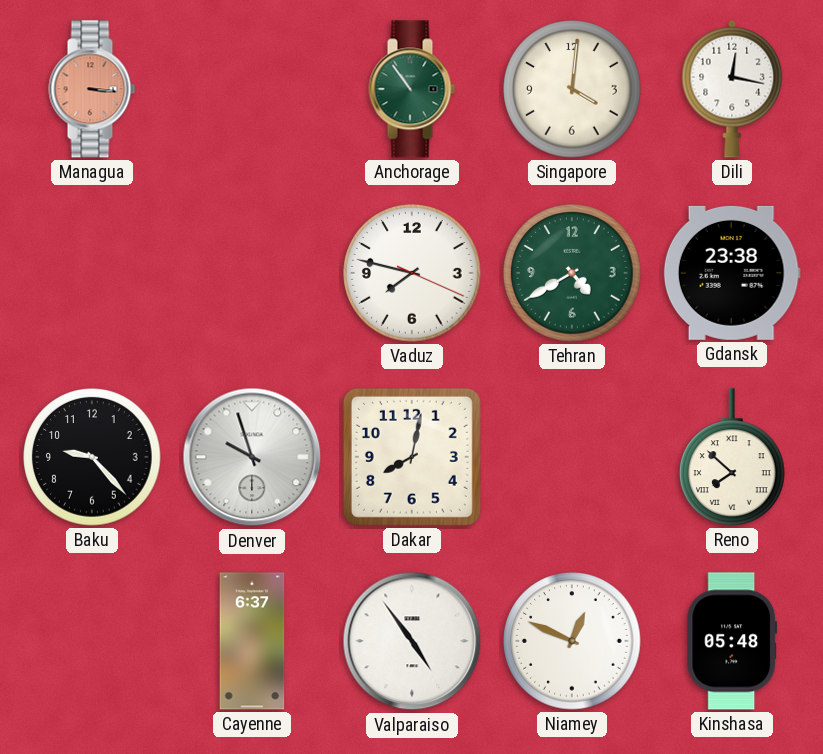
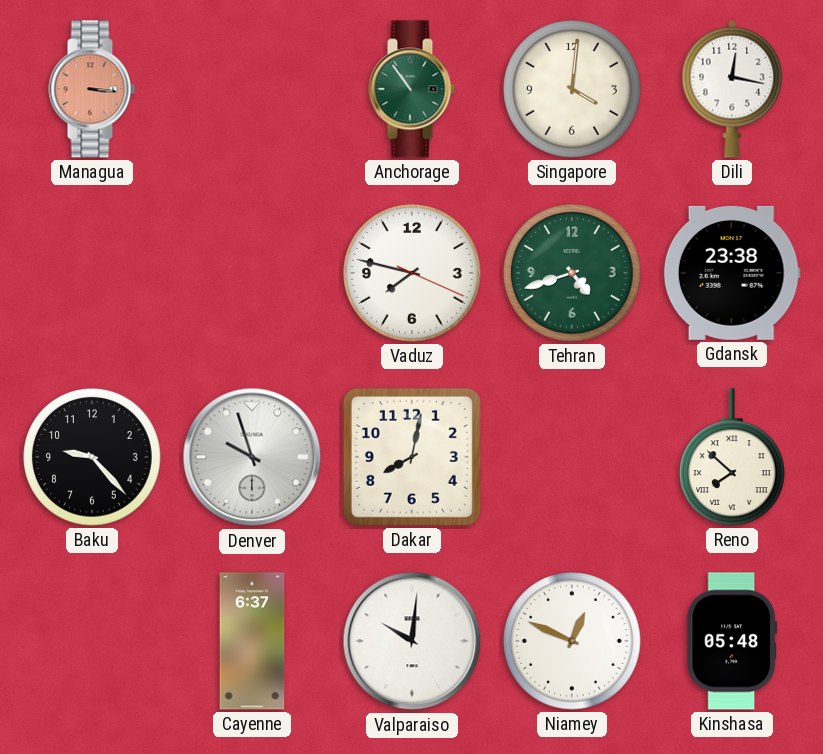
Tehran: 4:40 -> 4:42 (572, 273)
Valparaiso: 4:54 -> 10:01 (412, 641)
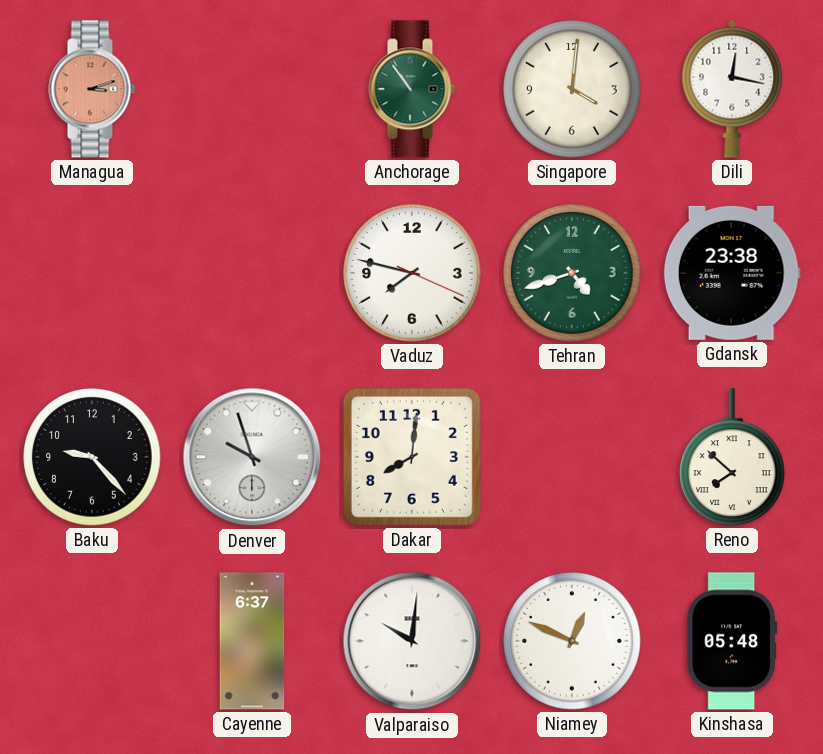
Managua: 3:16 -> 3:12 (92, 89)
Dakar: 8:02 -> 8:01 (412, 457)
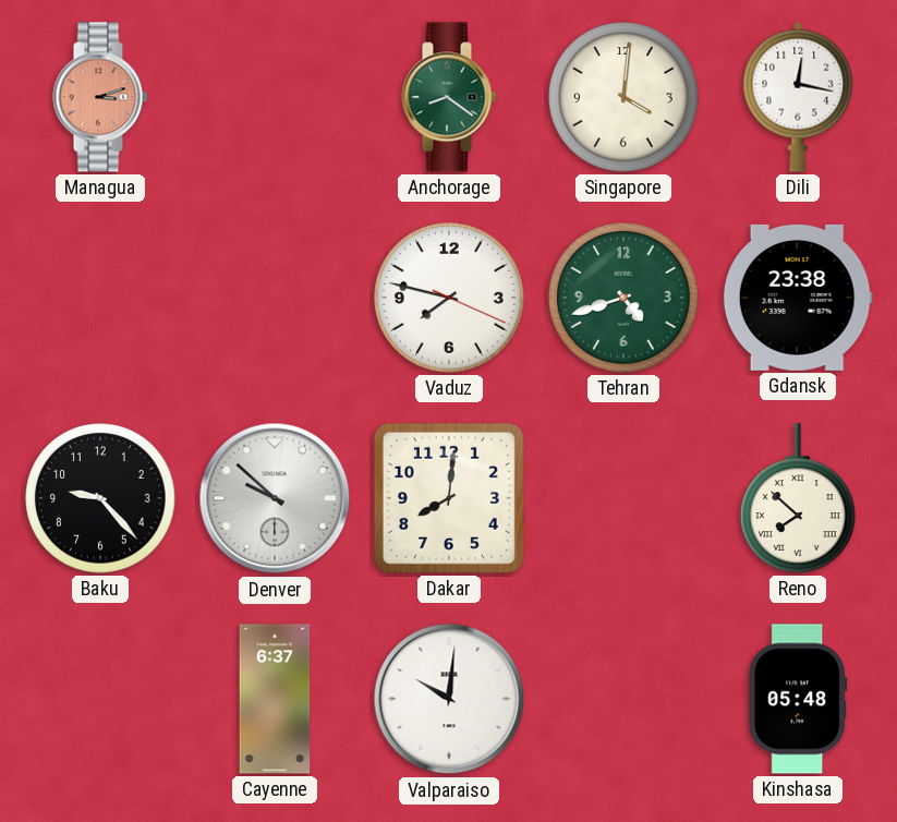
Anchorage: 10:54 -> 8:21 (449, 97)
Denver: 9:57 -> 9:52 (275, 498)
Niamey: 12:49 -> none (572, 641)
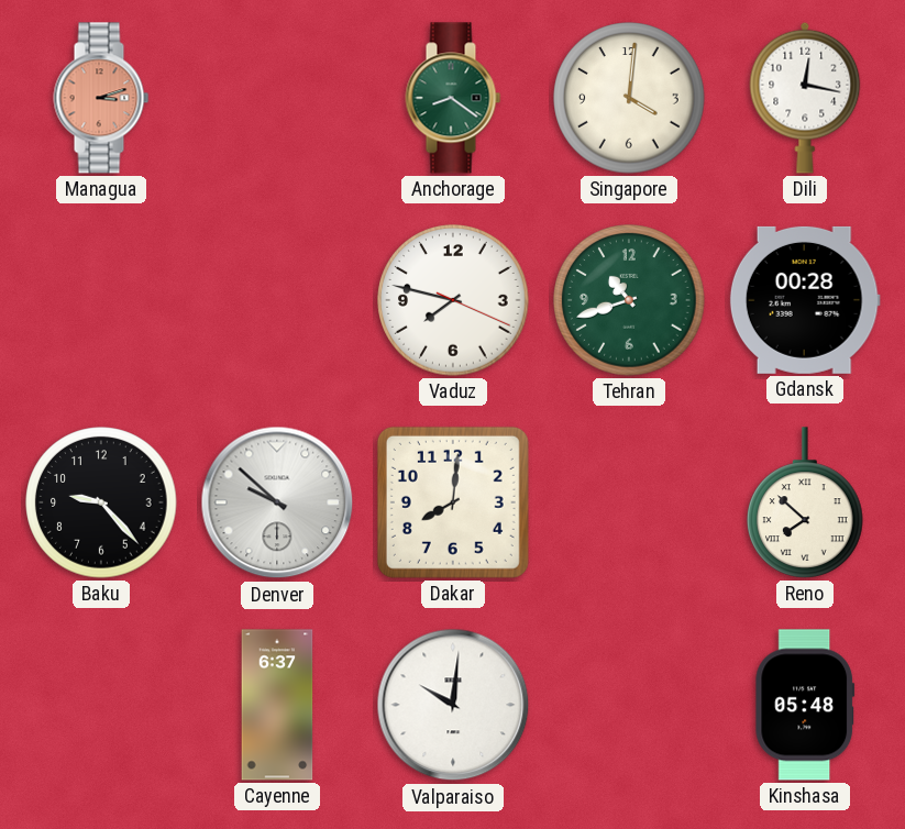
Tehran: 4:42 -> 10:42 (629, 300)
Gdansk: 23:38 -> 00:28 (805, 300)
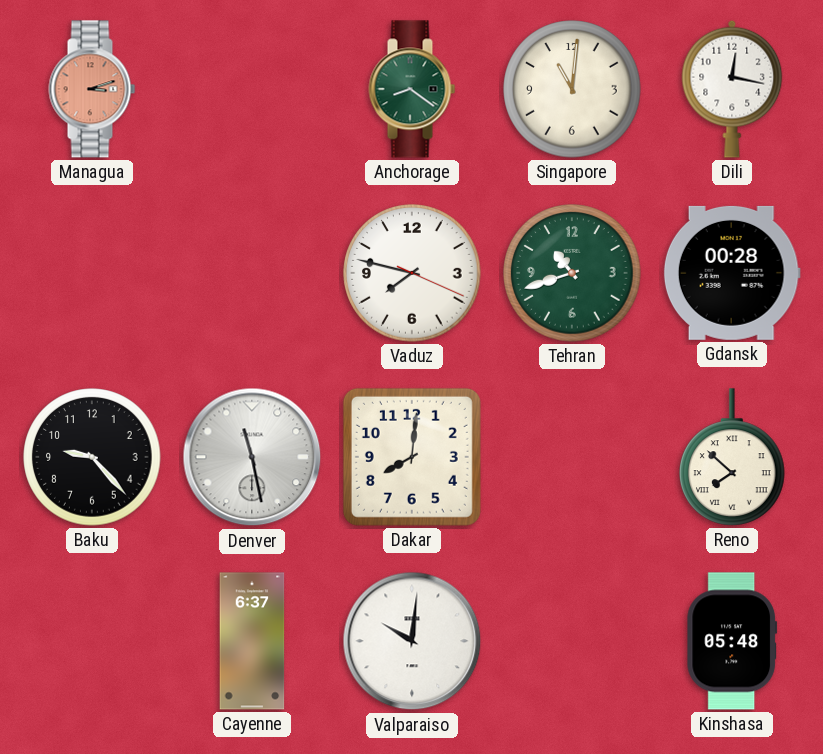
Singapore: 4:01 -> 11:01 (572, 89)
Denver: 9:52 -> 11:28 (252, 457)
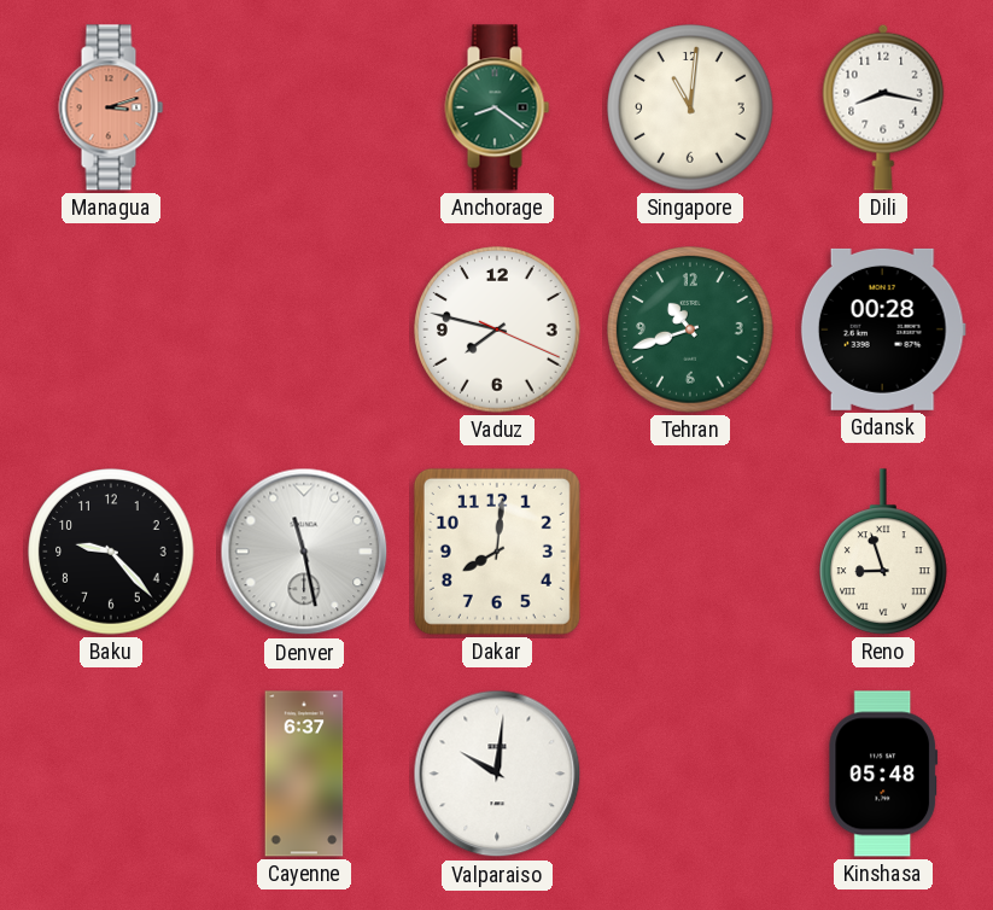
Dili: 12:17 -> 8:17 (883, 107)
Reno: 7:52 -> 8:57 (884, 552)
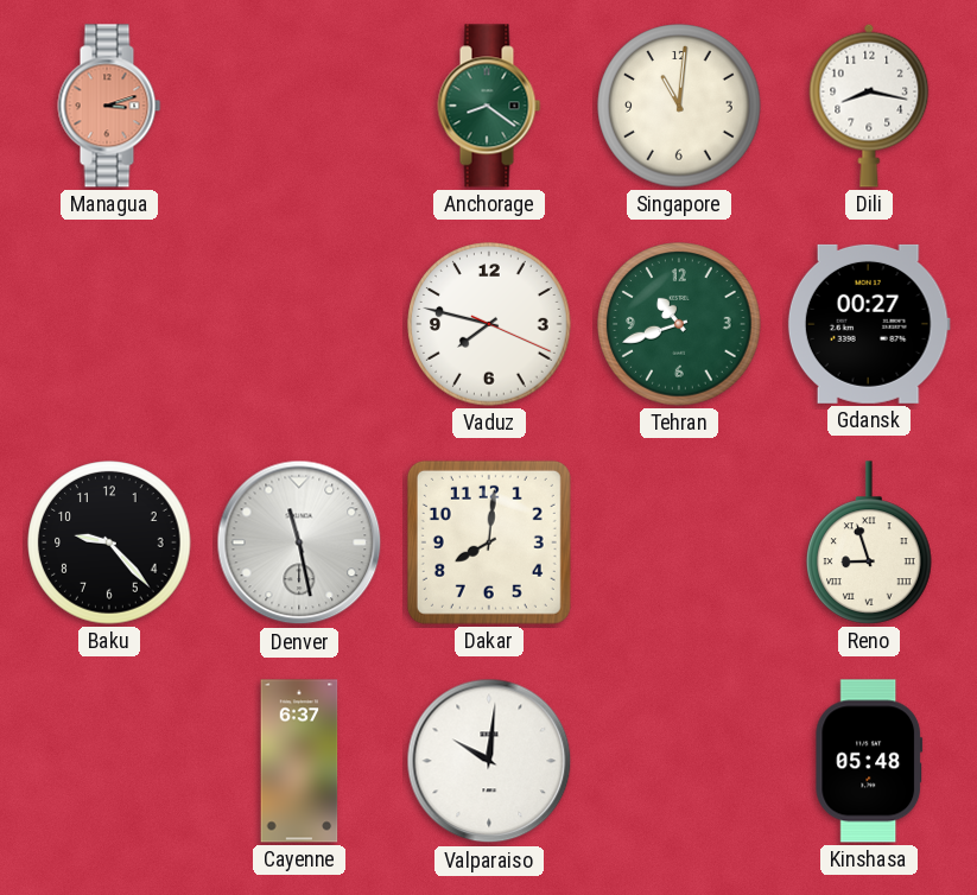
Gdansk: 00:28 -> 00:27 (869, 324)
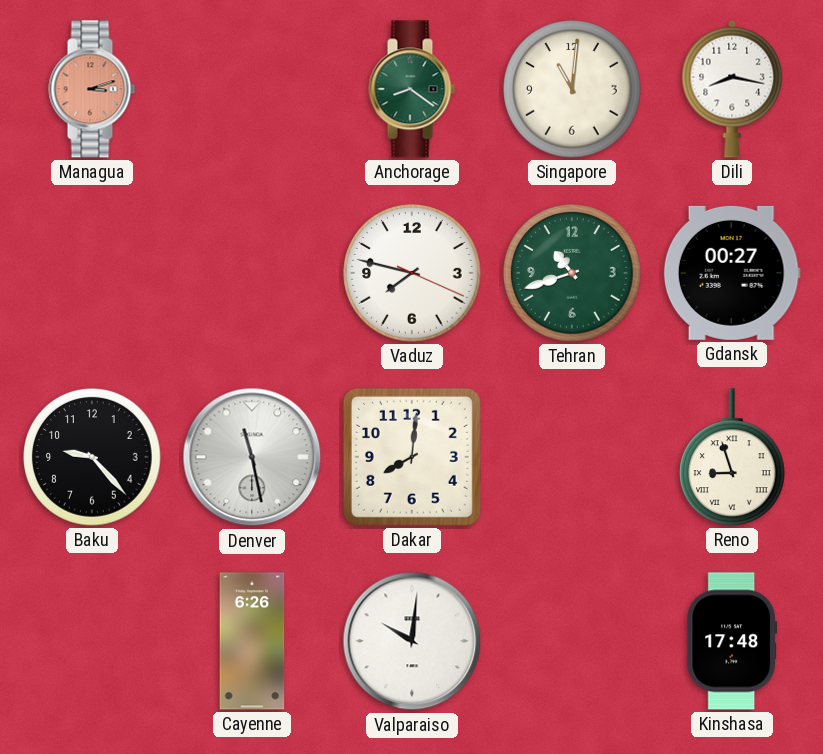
Cayenne: 6:37 -> 6:26 (252, 641)
Kinshasa: 05:48 -> 17:48 (732, 641)
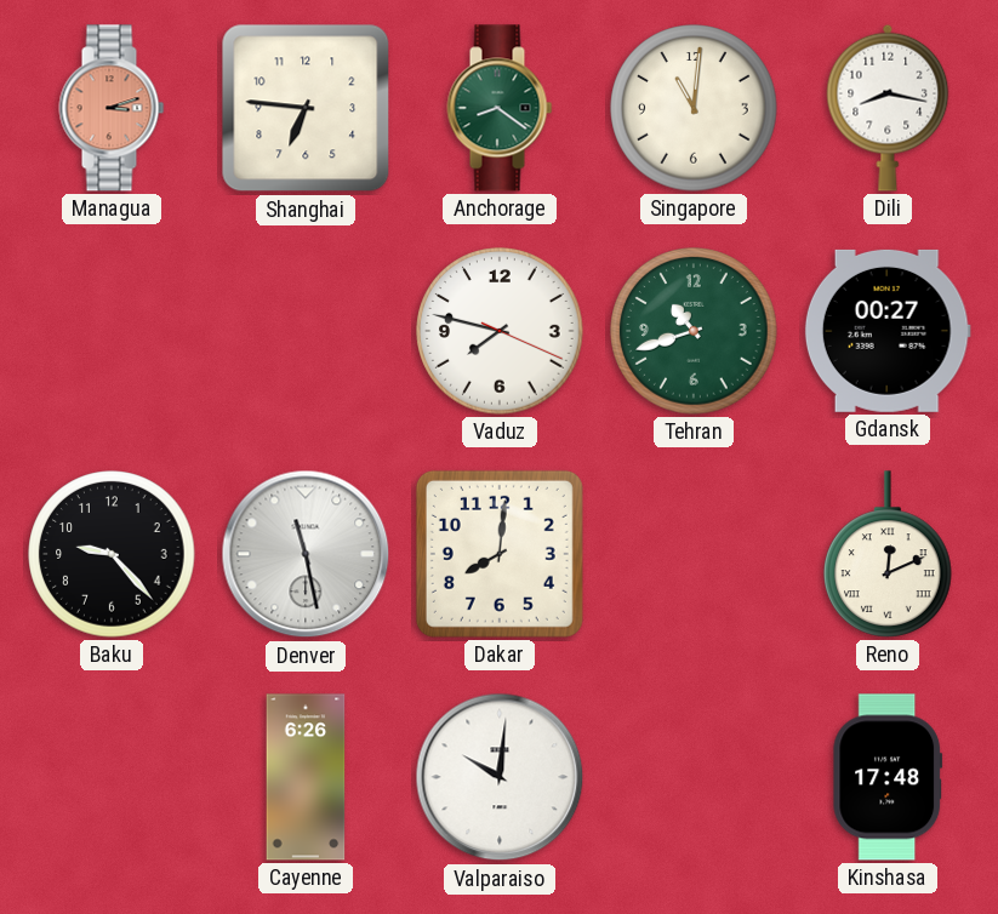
Shanghai: none -> 6:46 (306, 108)
Reno: 8:57 -> 12:11 (889, 554)
